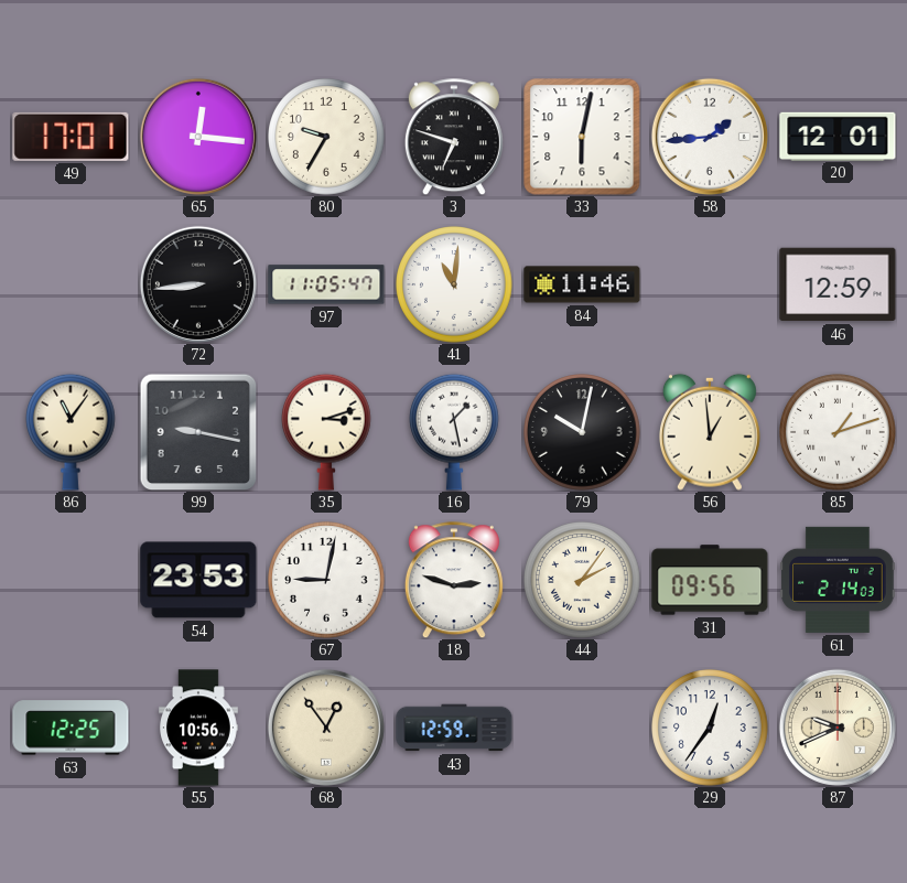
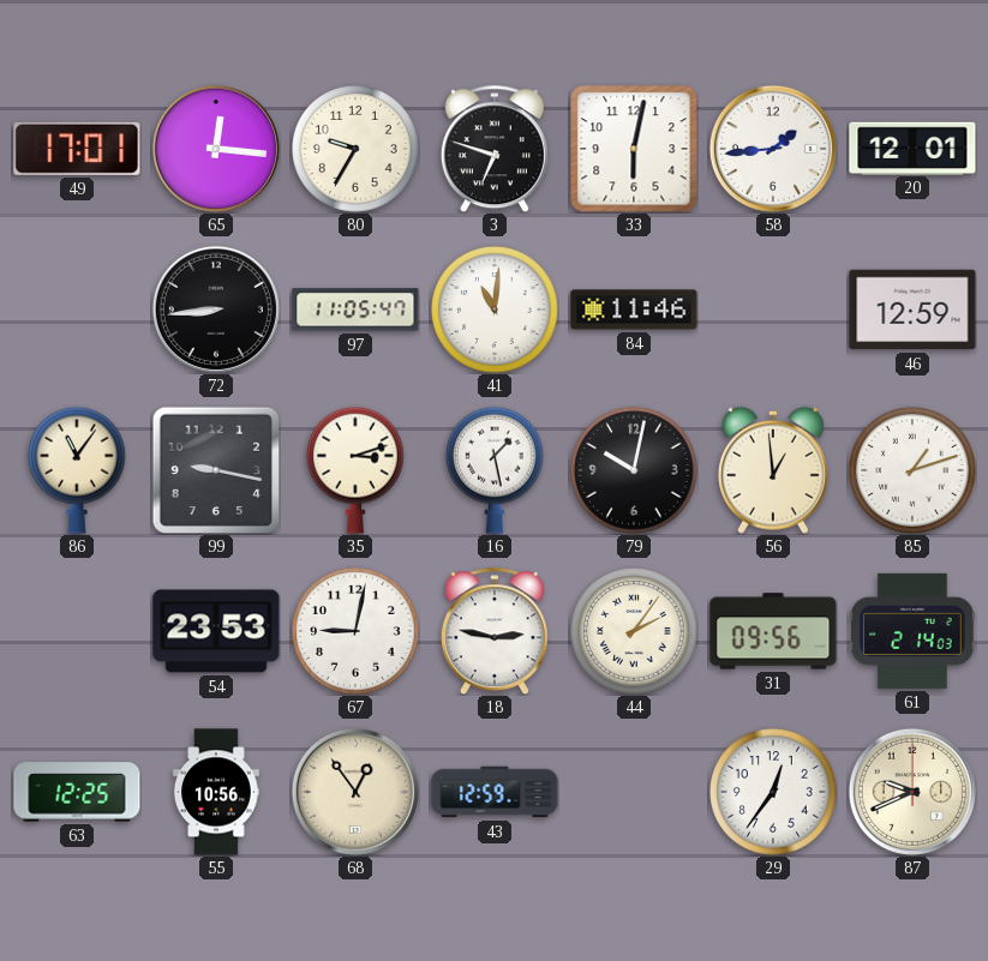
18: 2:48 -> 2:47 (495, 631)
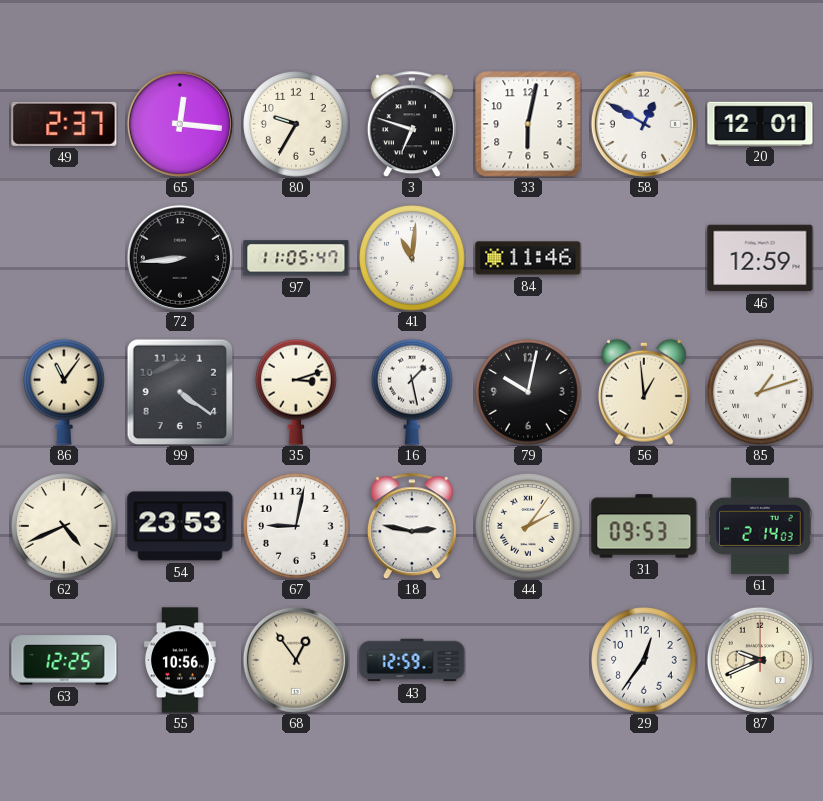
49: 17:01 -> 2:37 (64, 124)
58: 1:44 -> 12:50 (644, 124)
99: 9:17 -> 4:21 (180, 392)
62: none -> 4:41 (64, 526)
31: 09:56 -> 09:53 (644, 526)
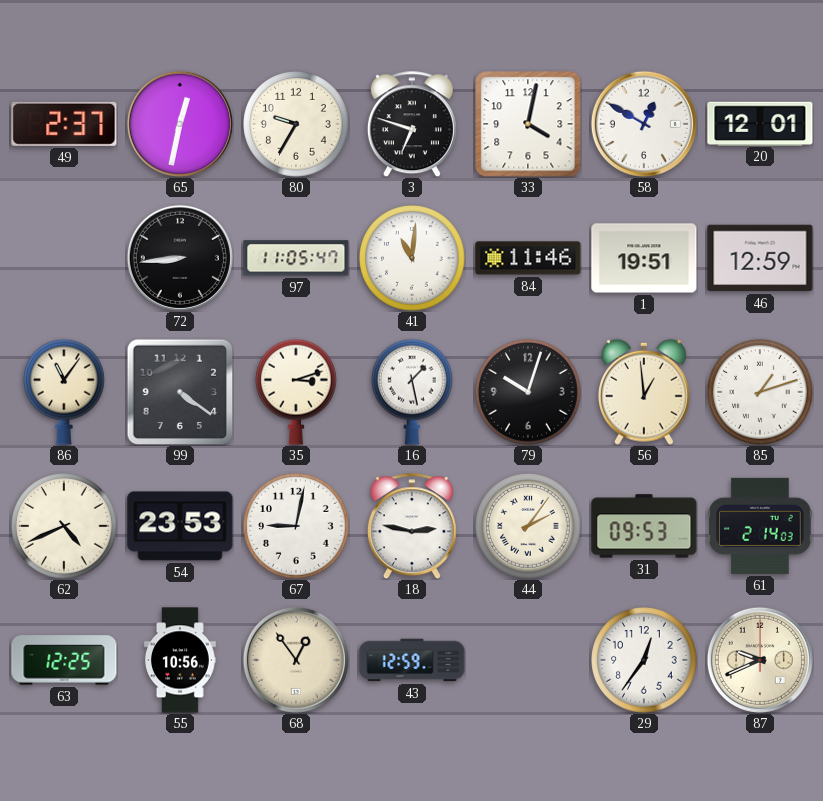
65: 12:16 -> 12:32 (180, 124)
33: 6:02 -> 4:02 (528, 124)
1: none -> 19:51 (644, 258)
79: 10:02 -> 10:03 (528, 392)
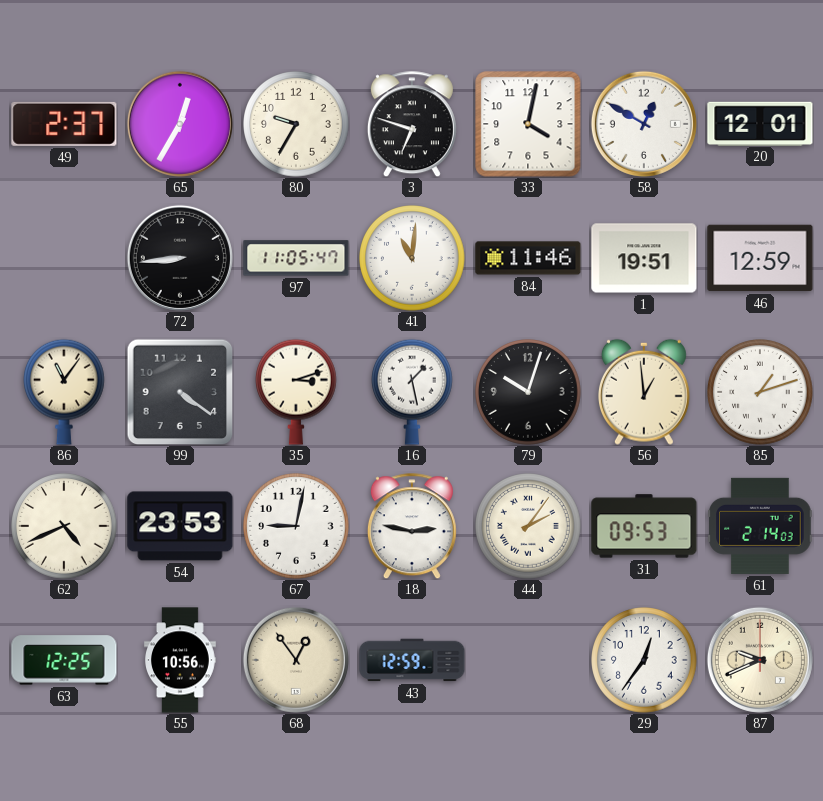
65: 12:32 -> 12:35 (180, 124)
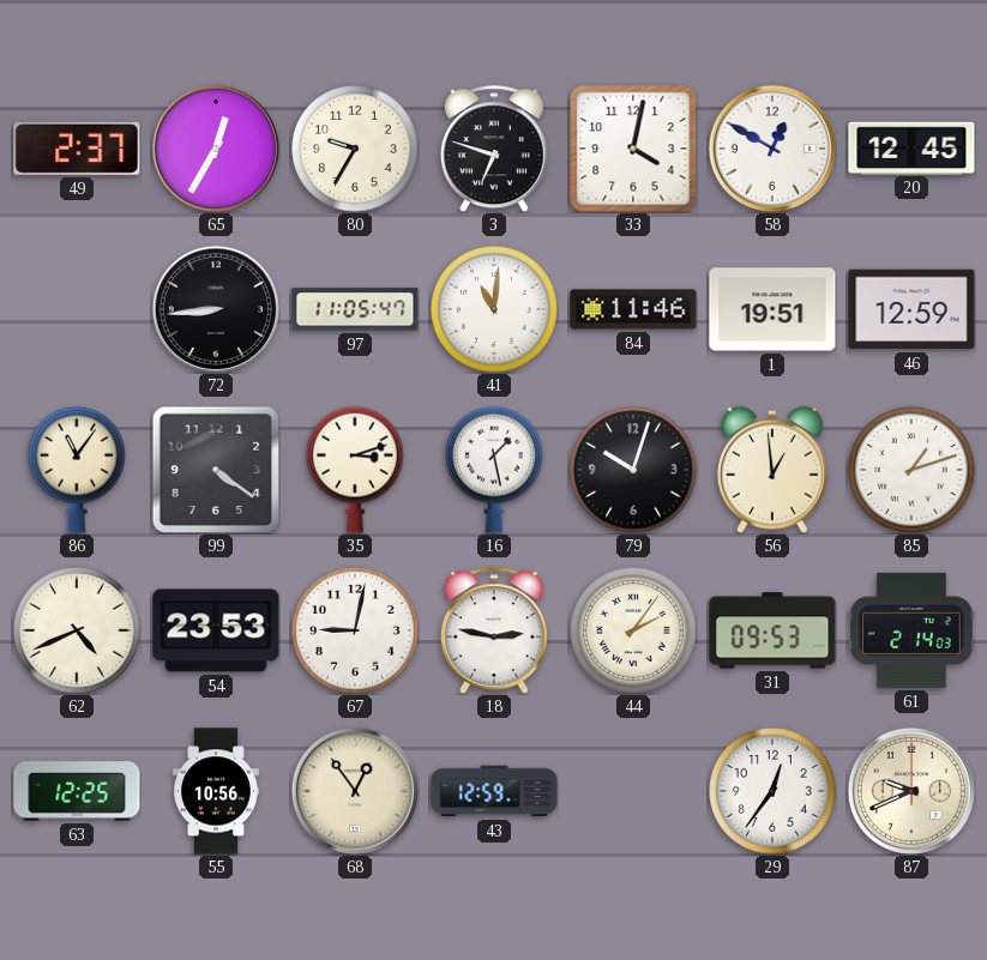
20: 12:01 -> 12:45 (911, 147)
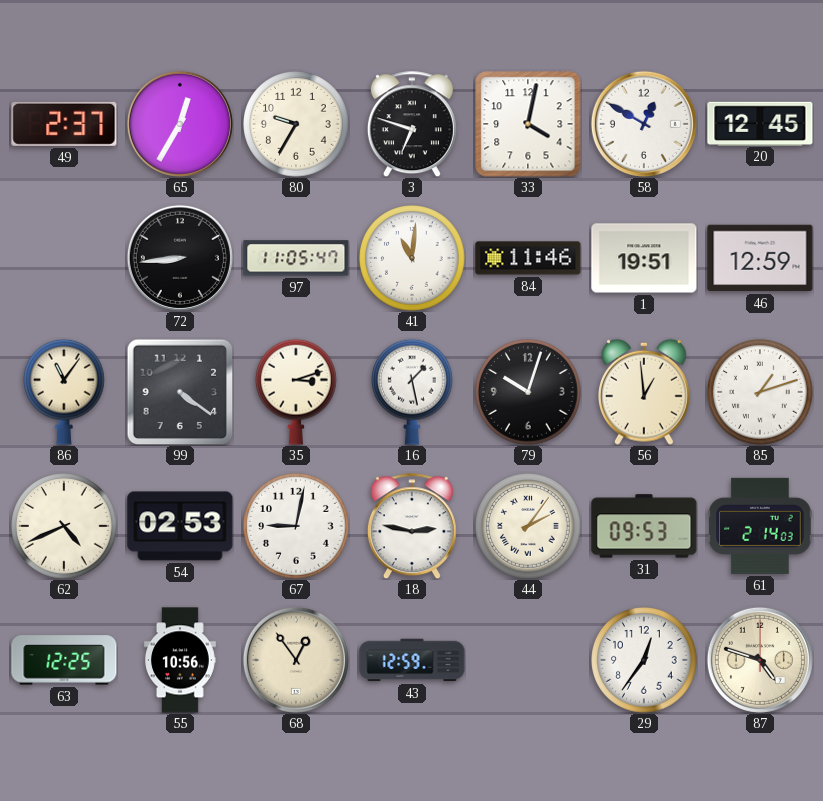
54: 23:53 -> 02:53 (180, 526)
87: 9:41 -> 4:48 (760, 660)
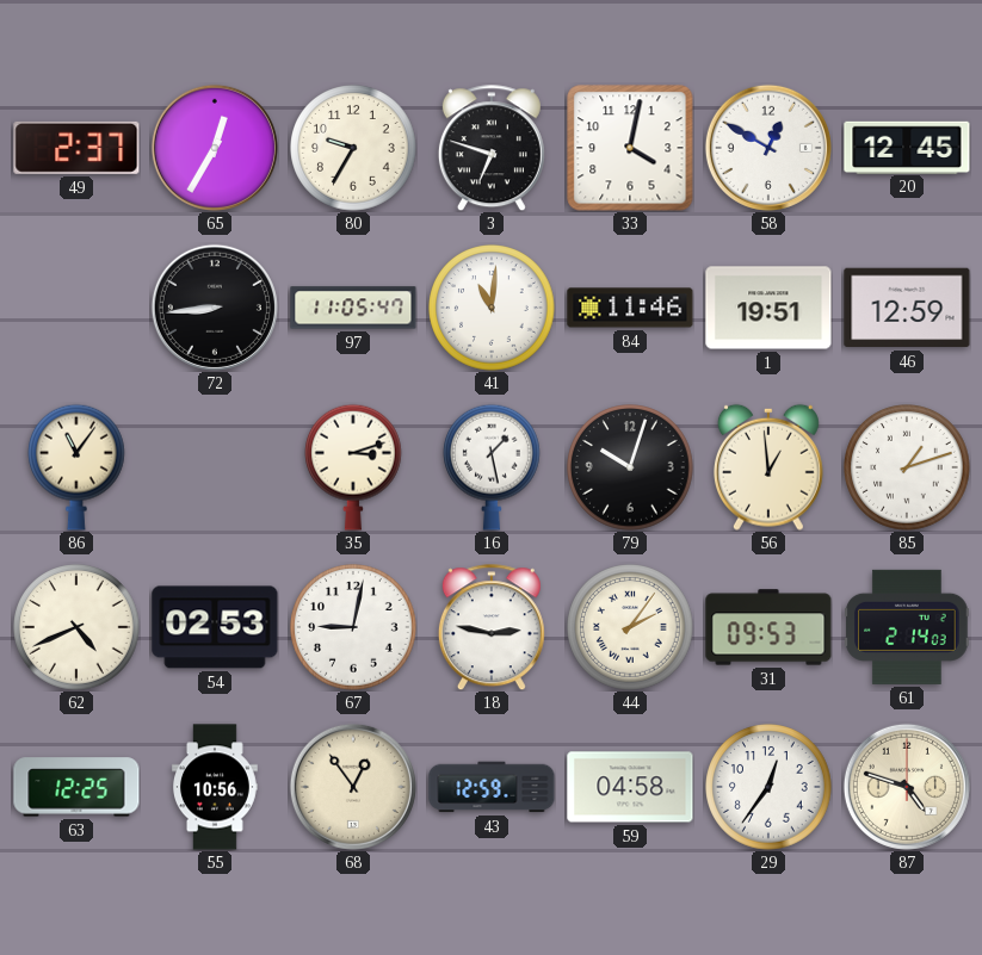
99: 4:21 -> none (180, 392)
59: none -> 04:58 (630, 787)
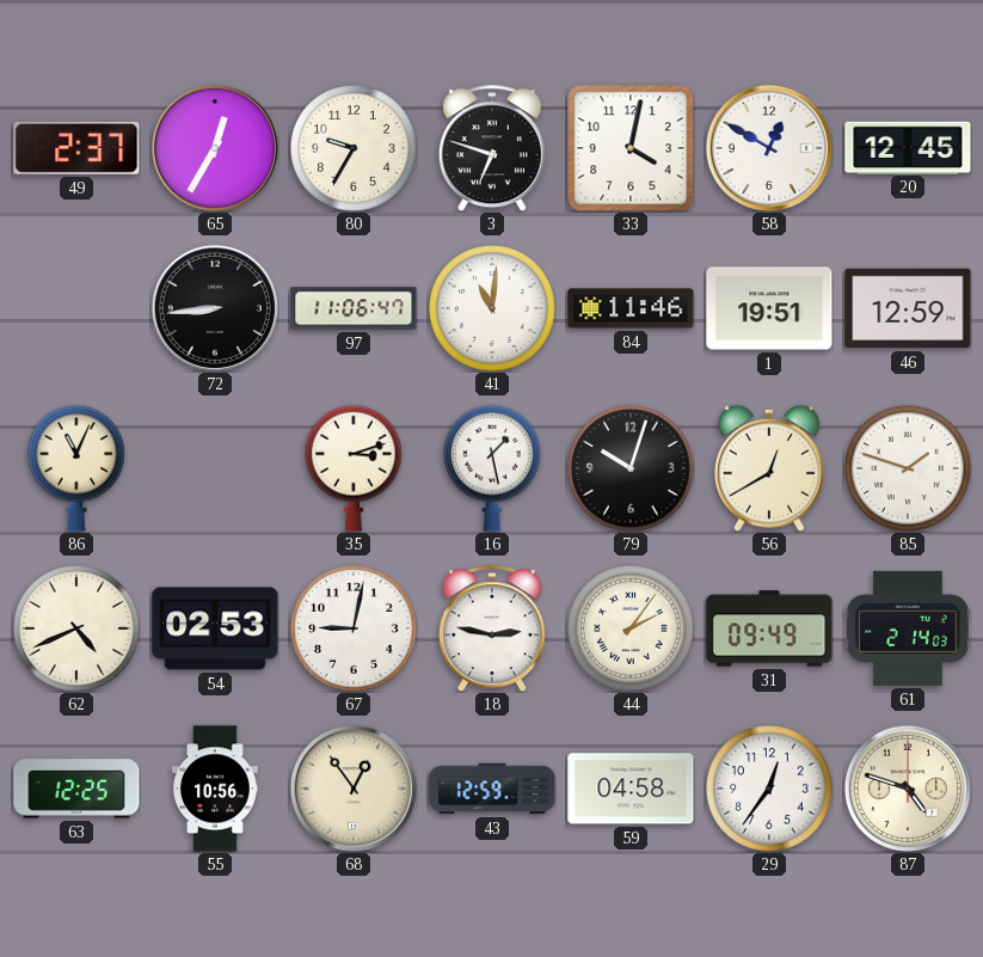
97: 11:05 -> 11:06 (354, 308)
86: 11:06 -> 11:04 (78, 468)
56: 12:59 -> 12:40 (769, 468)
85: 1:12 -> 1:48 (908, 468)
31: 09:53 -> 09:49 (769, 628)
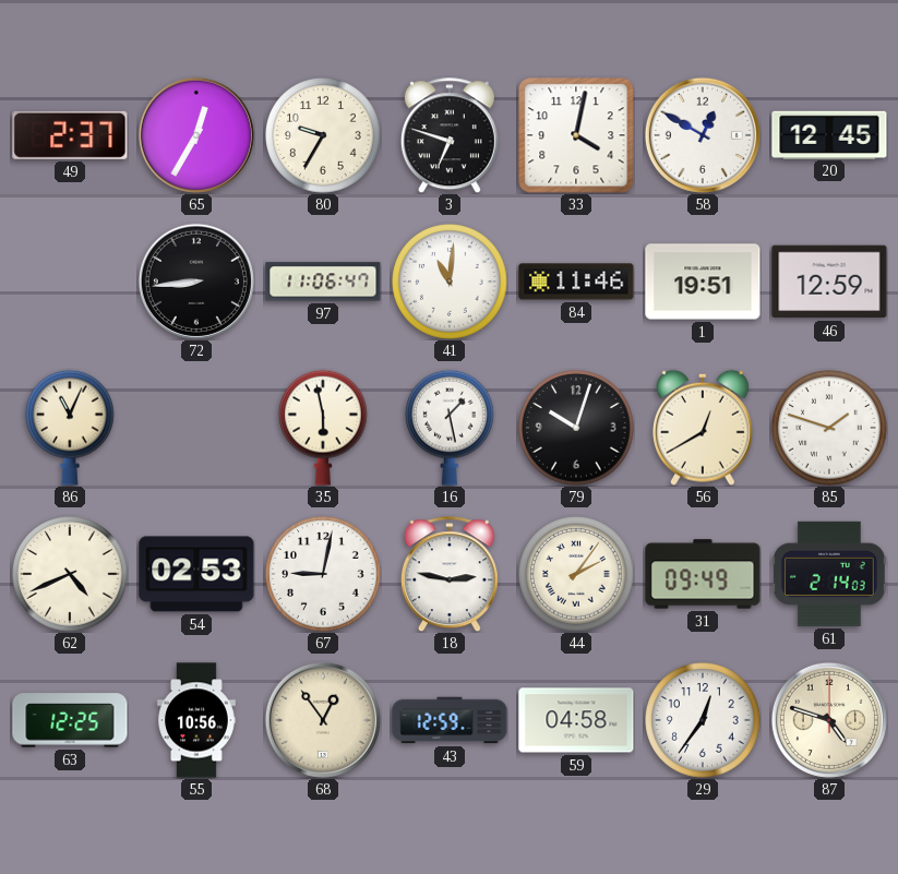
35: 3:12 -> 5:58 (324, 428)
